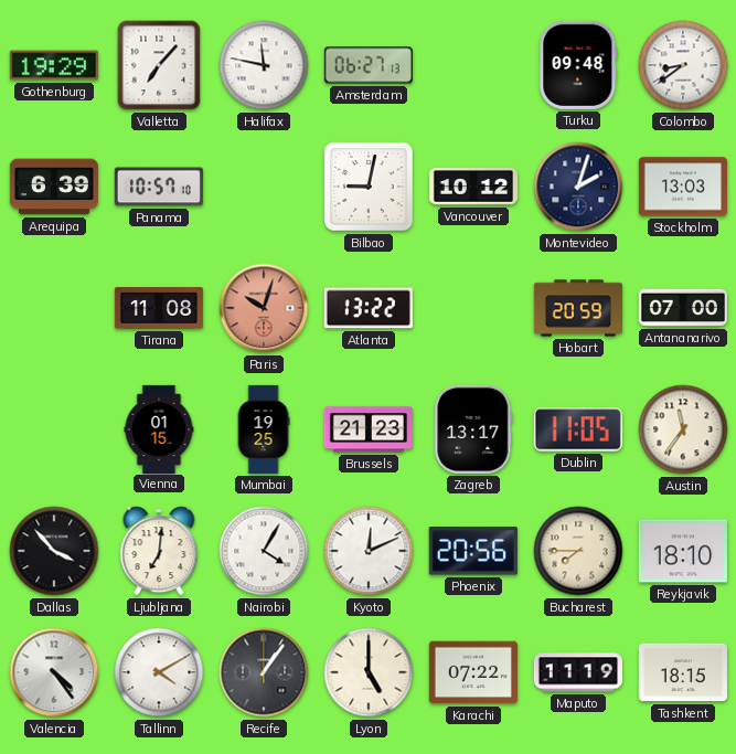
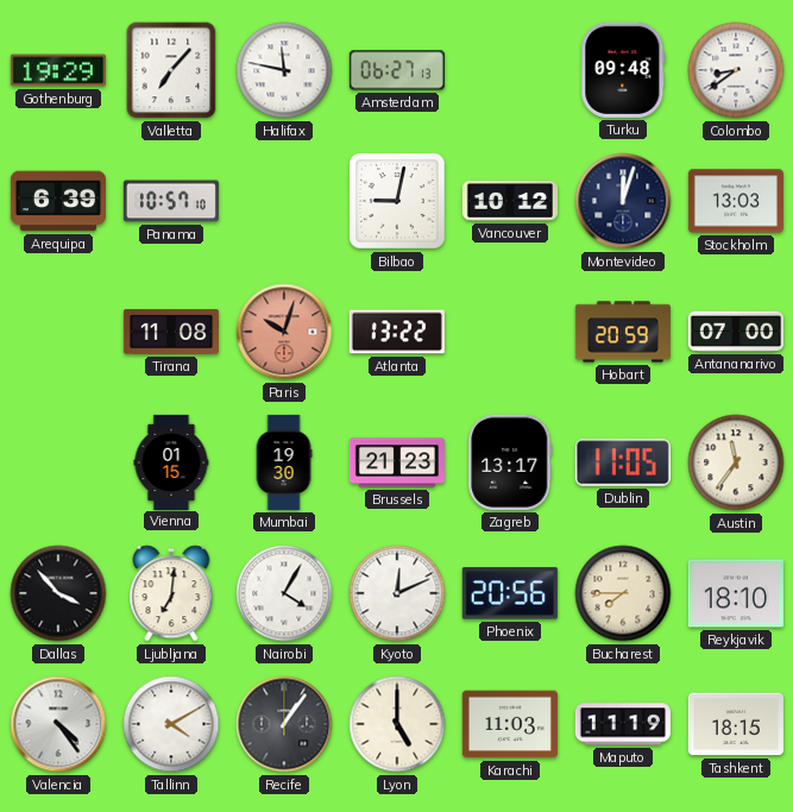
Montevideo: 2:03 -> 12:03 (623, 201)
Mumbai: 19:25 -> 19:30 (284, 462)
Karachi: 07:22 -> 11:03 (510, 724)
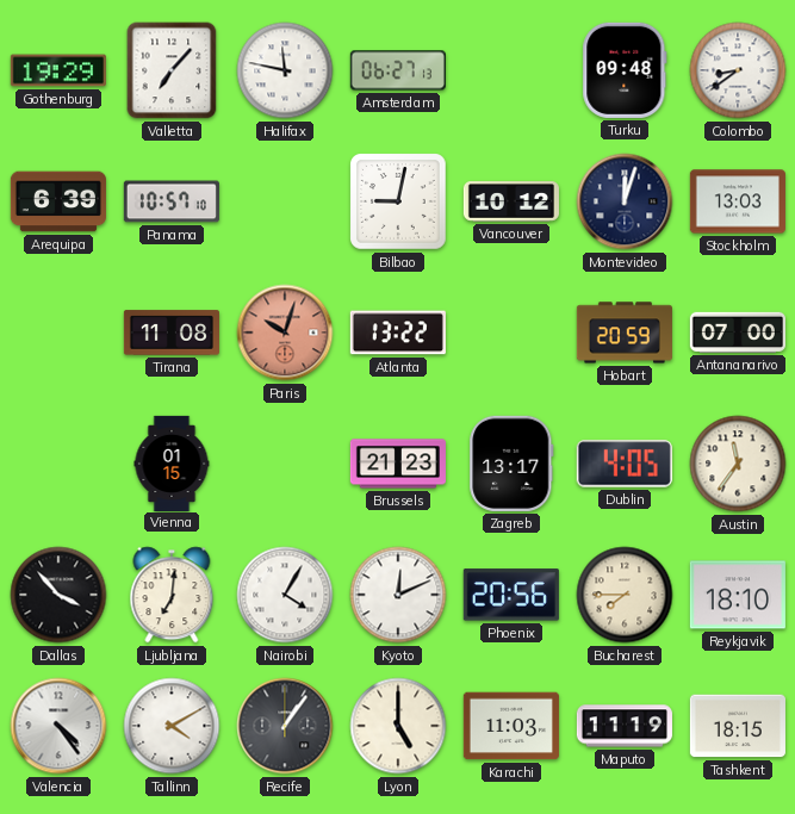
Mumbai: 19:30 -> none (284, 462)
Dublin: 11:05 -> 4:05 (625, 464)
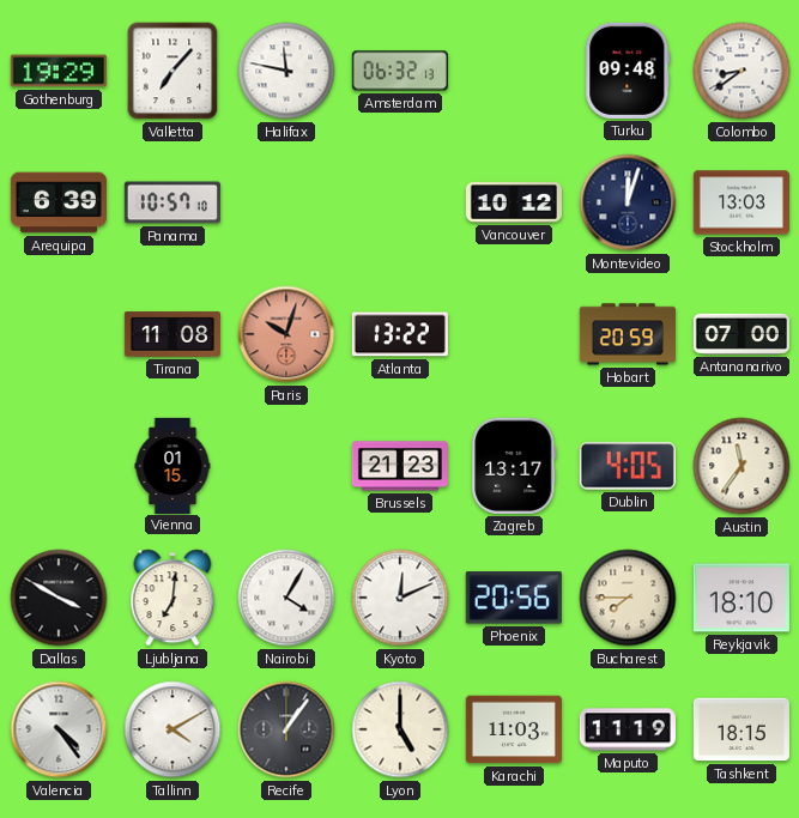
Amsterdam: 06:27 -> 06:32 (400, 71)
Bilbao: 9:02 -> none (399, 203)
Dallas: 3:53 -> 3:50 (59, 598)
